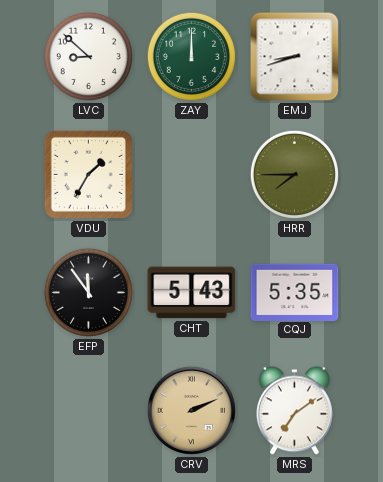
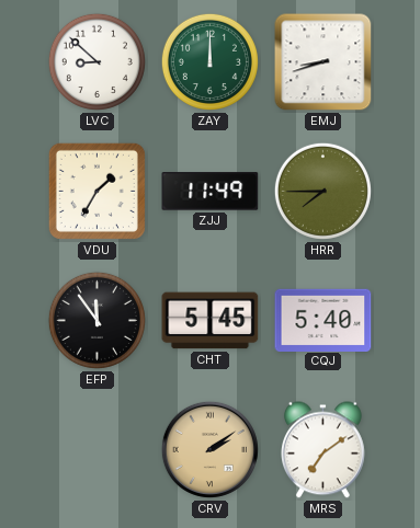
ZJJ: none -> 11:49 (211, 192)
CHT: 5:43 -> 5:45 (211, 321)
CQJ: 5:35 -> 5:40 (323, 320)
CRV: 2:11 -> 2:09 (209, 449)
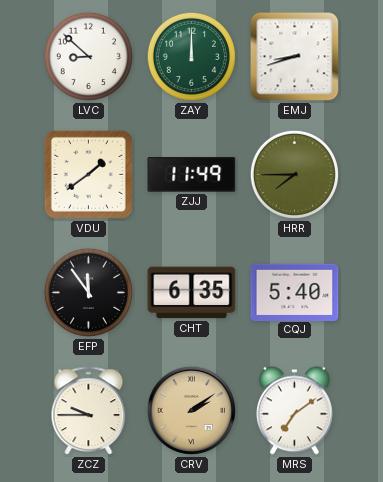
VDU: 1:35 -> 1:39 (88, 174)
CHT: 5:45 -> 6:35 (192, 293)
ZCZ: none -> 9:45 (89, 411)
